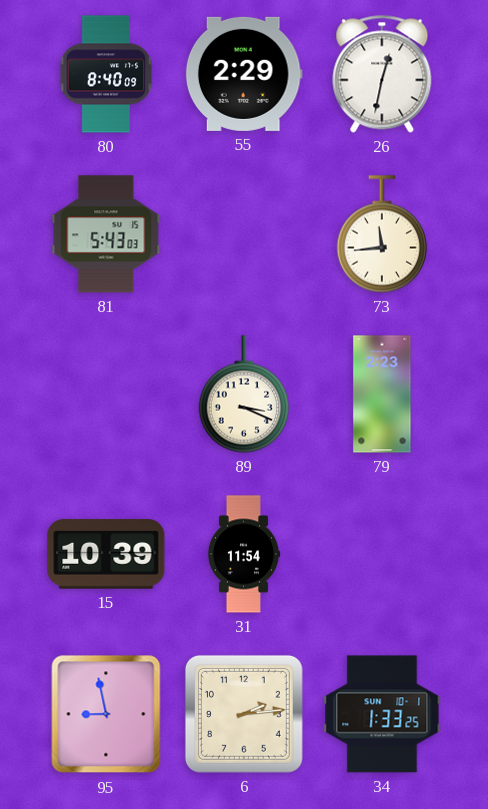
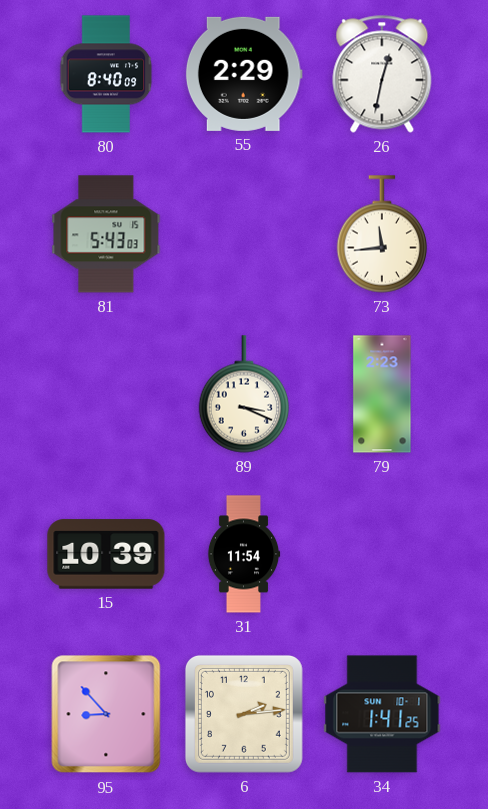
95: 8:58 -> 8:53 (106, 714)
34: 1:33 -> 1:41 (382, 714)
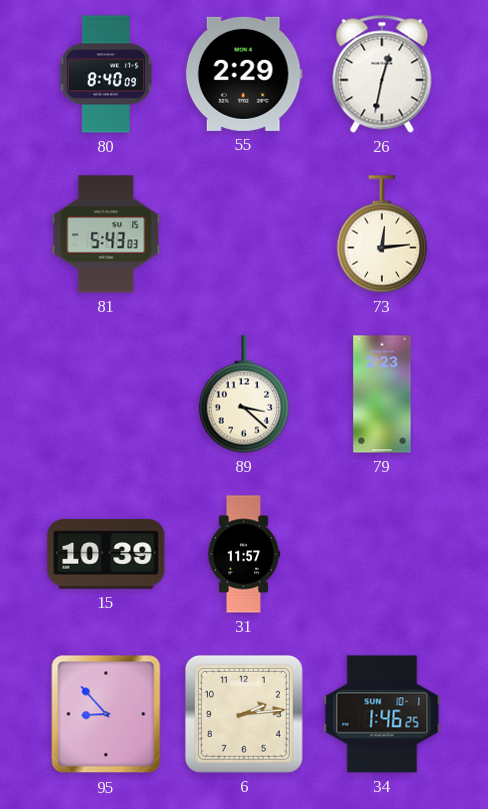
73: 11:44 -> 12:14 (382, 234)
89: 3:19 -> 3:22 (244, 394)
31: 11:54 -> 11:57 (244, 554)
34: 1:41 -> 1:46 (382, 714)
